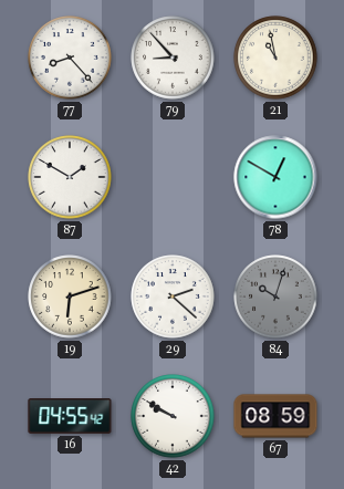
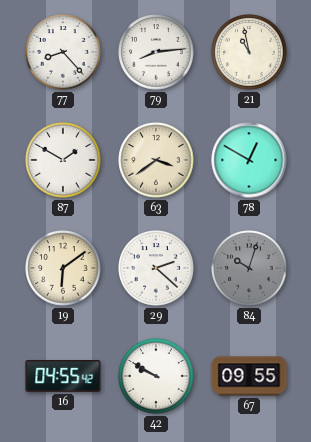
79: 8:53 -> 8:14 (156, 52)
63: none -> 3:39 (156, 160)
19: 6:12 -> 6:09 (63, 268)
67: 08:59 -> 09:55 (249, 376)
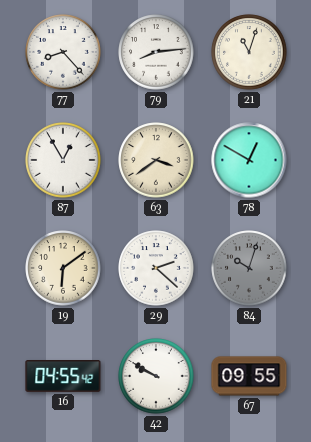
21: 10:58 -> 11:03 (249, 52)
87: 1:50 -> 12:55 (63, 160)
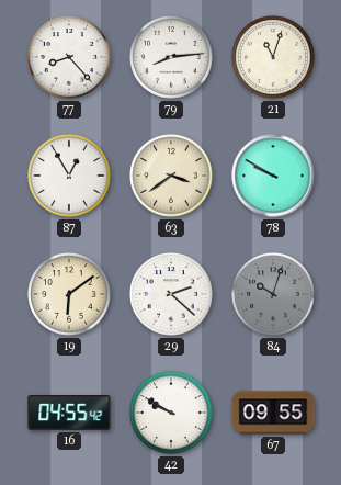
78: 12:50 -> 9:50 (273, 176)
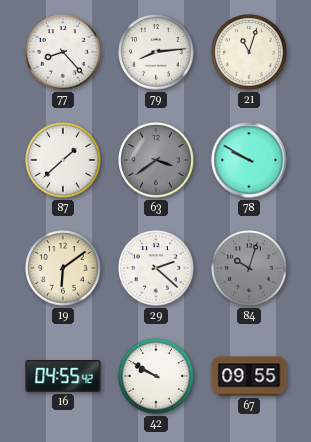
87: 12:55 -> 1:38 (63, 160)
63 dial: cream -> grey (156, 160)
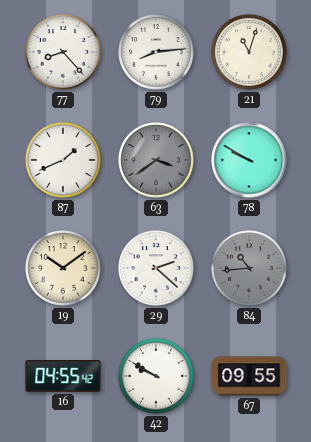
87: 1:38 -> 1:41 (63, 160)
19: 6:09 -> 10:09 (63, 268)
84: 10:03 -> 10:44 (249, 268)
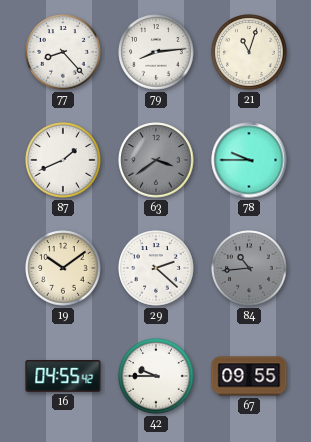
78: 9:50 -> 9:45 (249, 160)
42: 9:50 -> 9:45 (156, 376)
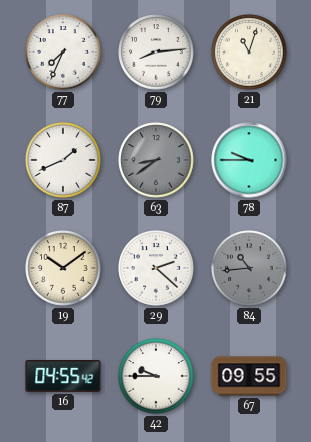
77: 8:23 -> 7:34 (63, 52)
63: 3:39 -> 8:39 (156, 160)
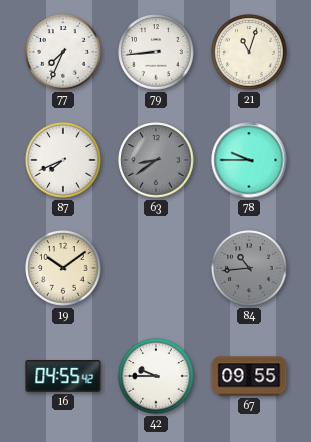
79: 8:14 -> 8:44 (156, 52)
87: 1:41 -> 7:41 (63, 160)
29: 2:22 -> none (156, 268)
